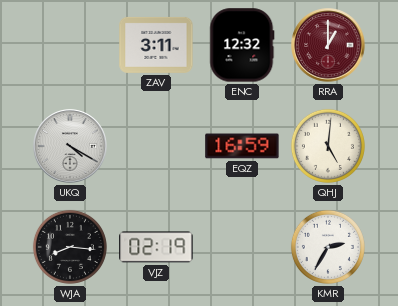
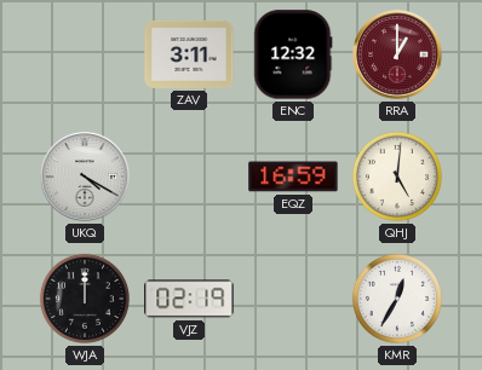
WJA: 8:16 -> 12:00 (85, 299)
KMR: 2:35 -> 12:35 (397, 299)
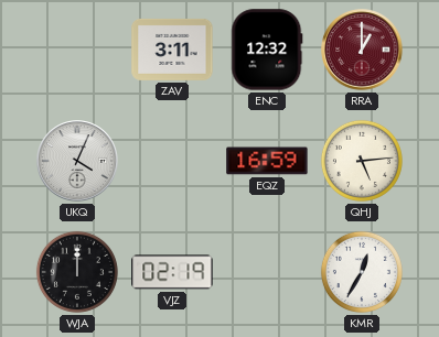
UKQ: 4:20 -> 4:04 (77, 161)
QHJ: 5:01 -> 5:14 (362, 161)
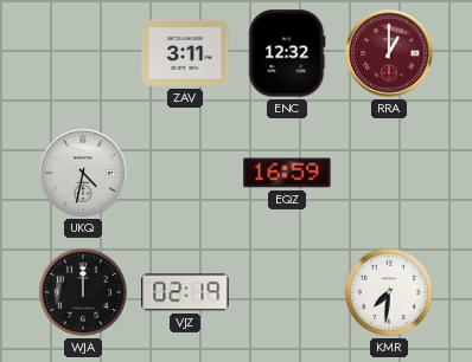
UKQ: 4:04 -> 4:32 (83, 173)
QHJ: 5:14 -> none (362, 161)
KMR: 12:35 -> 7:31 (389, 292)
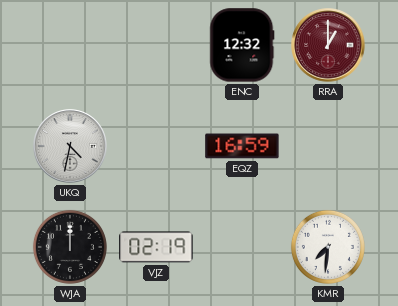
ZAV: 3:11 -> none (185, 53)
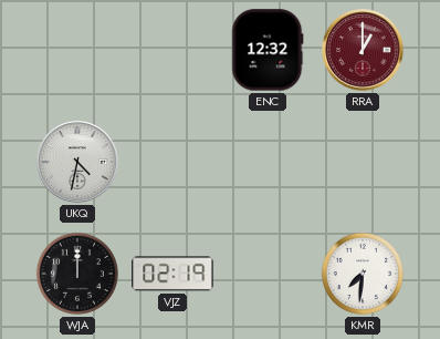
EQZ: 16:59 -> none (242, 146)
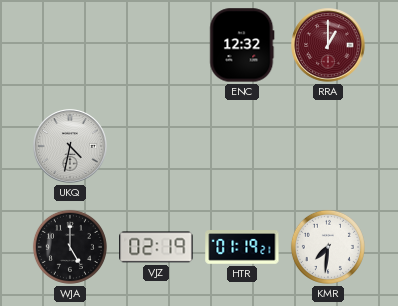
WJA: 12:00 -> 5:00 (70, 247)
HTR: none -> 01:19 (242, 248)
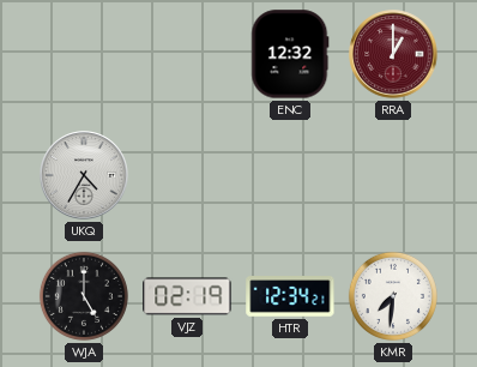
UKQ: 4:32 -> 4:35 (84, 175)
HTR: 01:19 -> 12:34 (290, 297)
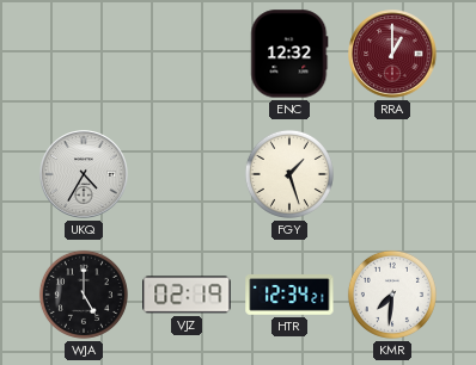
FGY: none -> 1:27 (289, 174)
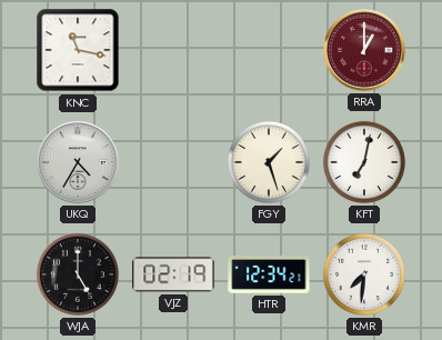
KNC: none -> 11:17 (78, 50)
ENC: 12:32 -> none (289, 54)
KFT: none -> 7:02 (364, 162)
